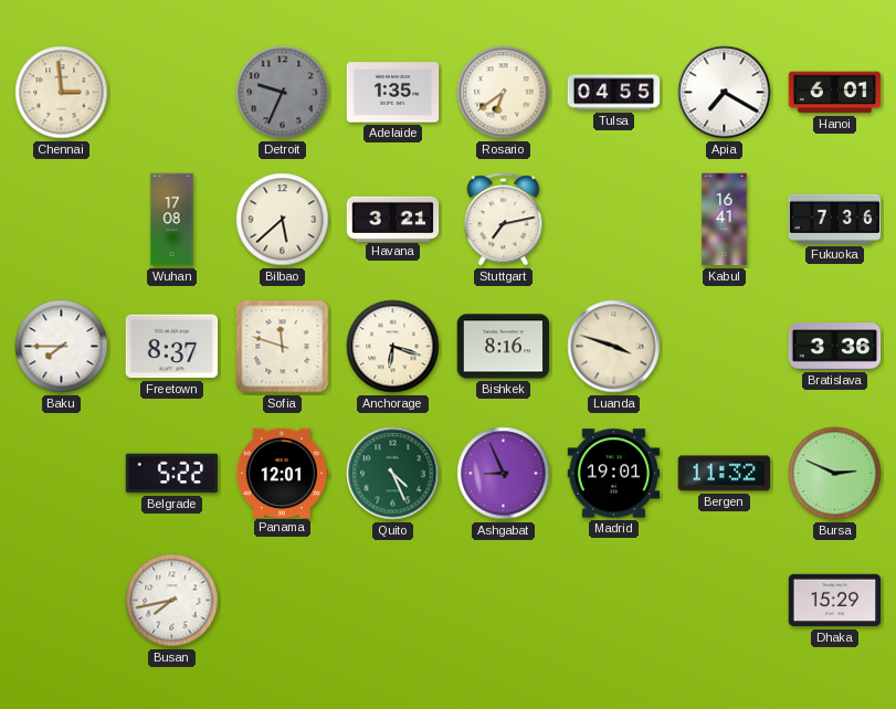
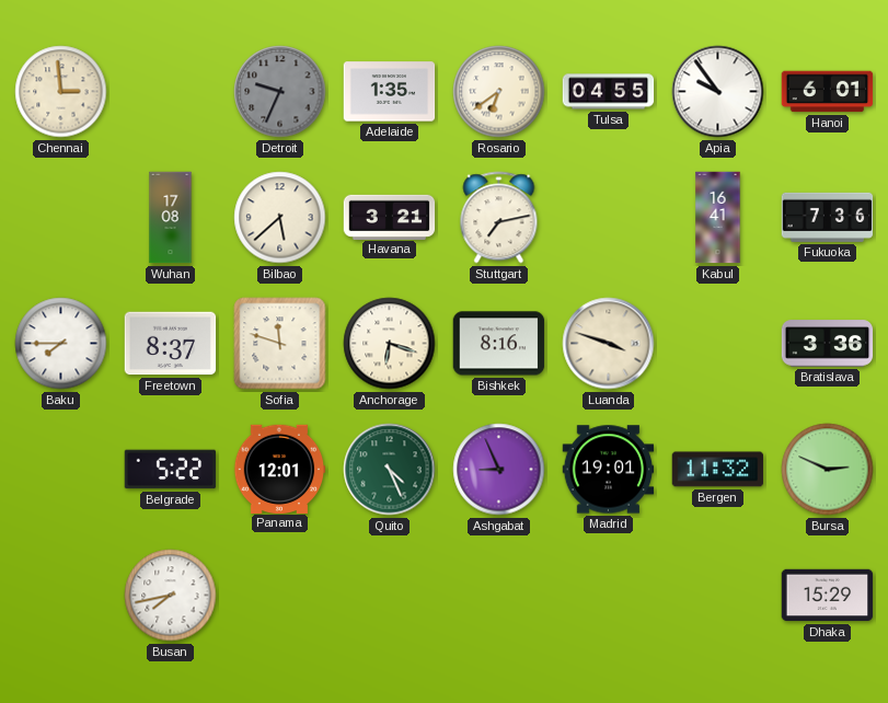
Apia: 7:20 -> 9:54 (718, 92)
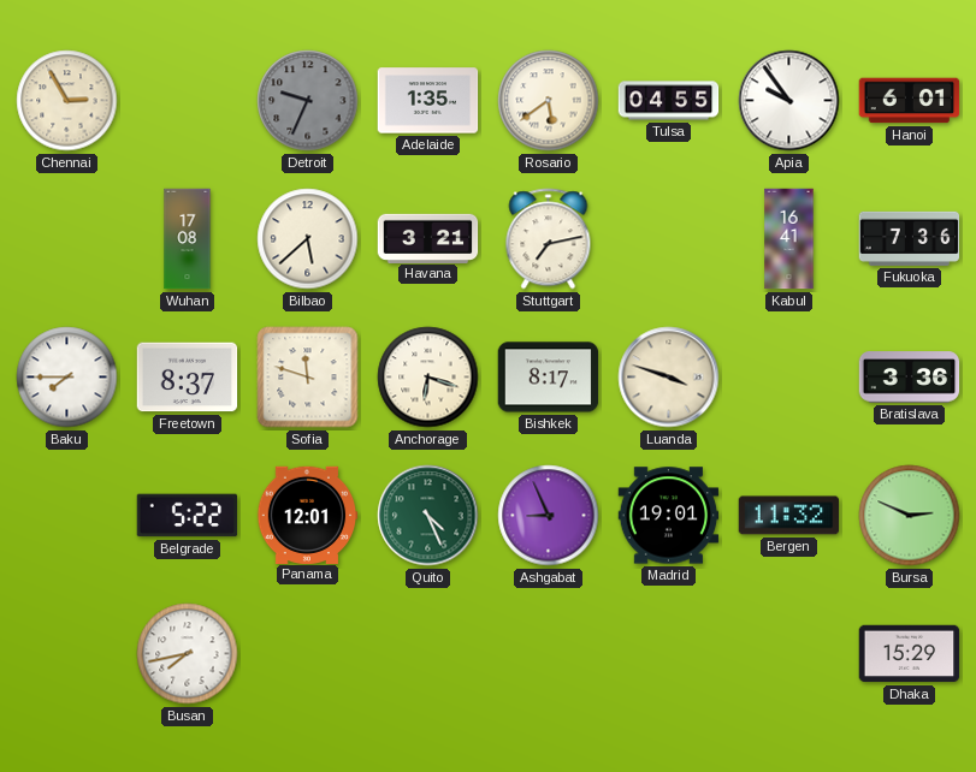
Chennai: 2:59 -> 2:55 (67, 101)
Rosario: 6:39 -> 5:39 (549, 101)
Bishkek: 8:16 -> 8:17 (549, 378)
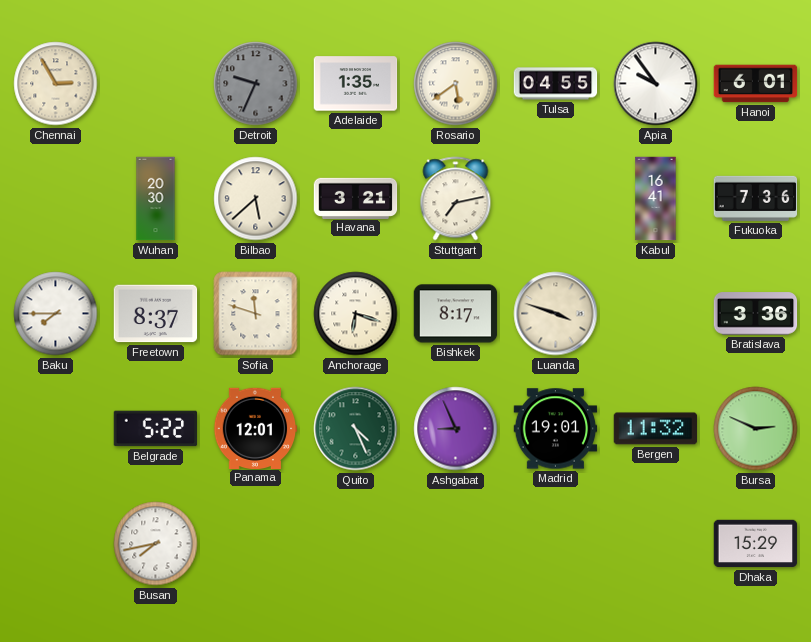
Wuhan: 17:08 -> 20:30 (156, 199)
